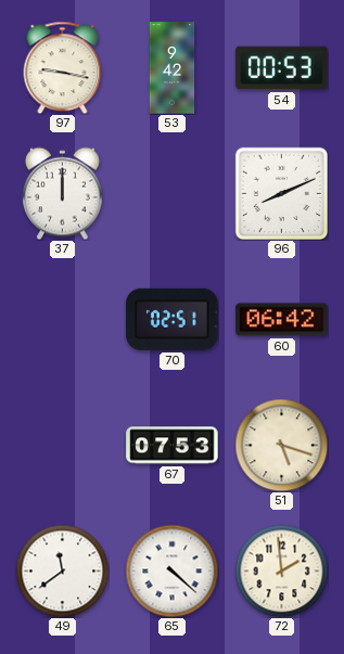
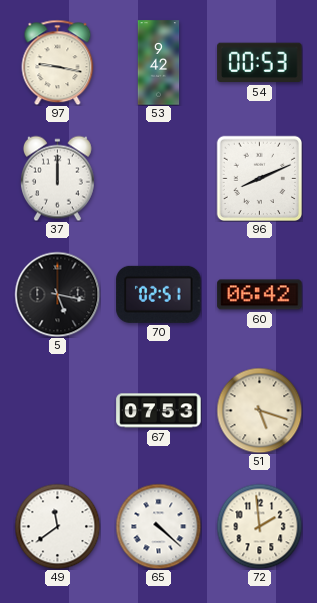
5: none -> 5:17 (57, 294)
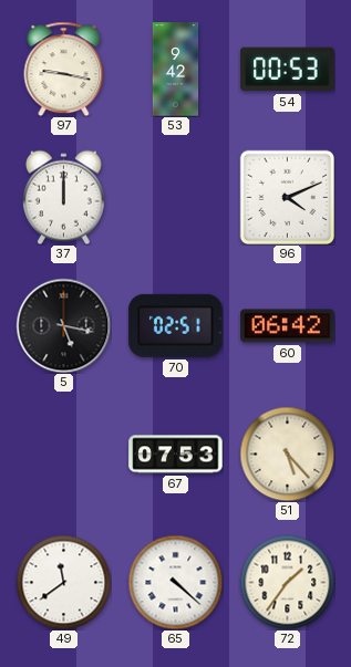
96: 8:11 -> 4:11 (287, 197)
51: 5:18 -> 5:23 (287, 454)
72: 1:59 -> 1:36 (287, 582)
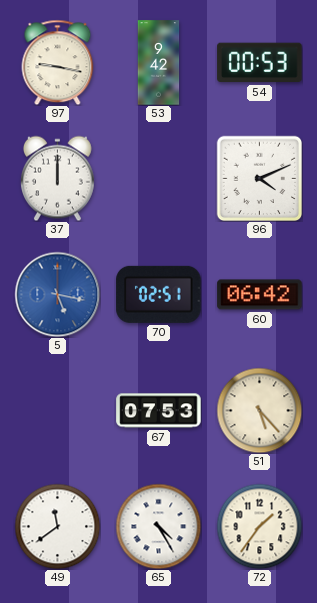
5 dial: black -> blue (57, 294)
65: 4:22 -> 4:25 (158, 526)
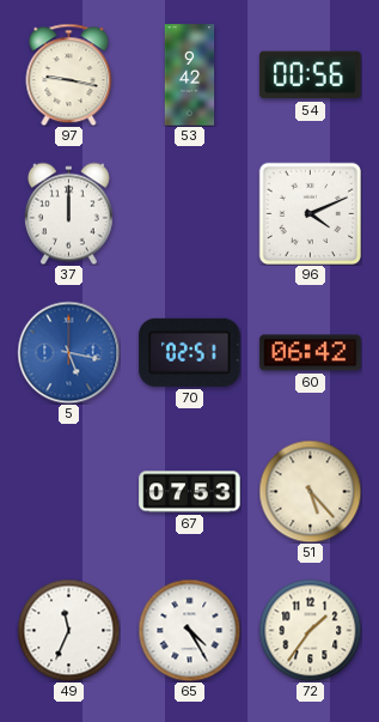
54: 00:53 -> 00:56 (311, 75)
49: 11:39 -> 11:34 (68, 630)
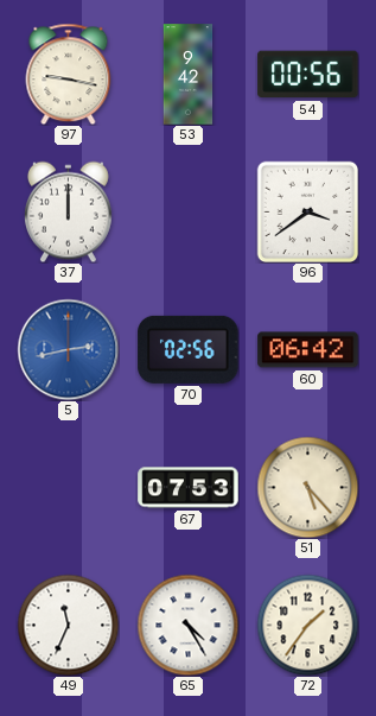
96: 4:11 -> 3:39 (307, 211)
5: 5:17 -> 2:43 (68, 349)
70: 02:51 -> 02:56 (189, 349)
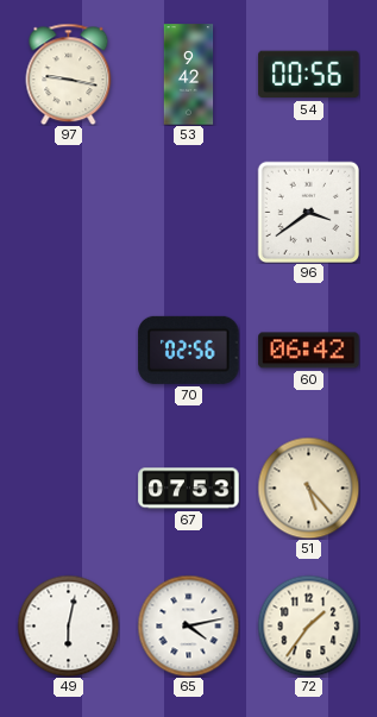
37: 12:00 -> none (68, 211)
5: 2:43 -> none (68, 349)
49: 11:34 -> 6:02 (68, 625)
65: 4:25 -> 4:13 (188, 625)
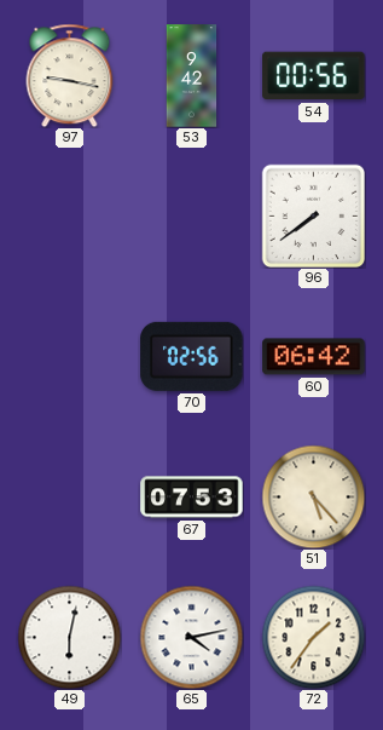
96: 3:39 -> 7:39 (313, 215)
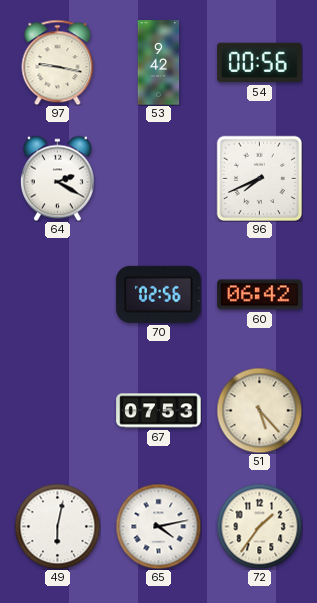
64: none -> 2:20 (57, 178)
96: 7:39 -> 7:41 (259, 178)
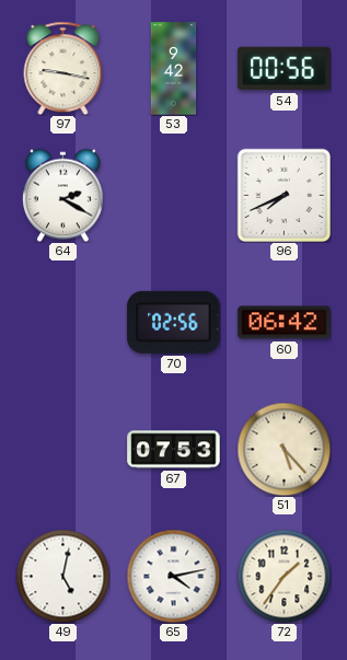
49: 6:02 -> 5:02 (62, 576)
